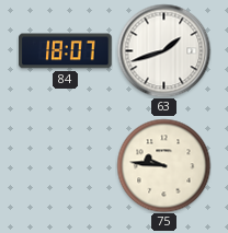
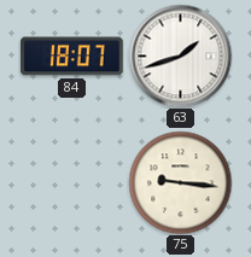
75: 9:46 -> 9:16 (180, 182)
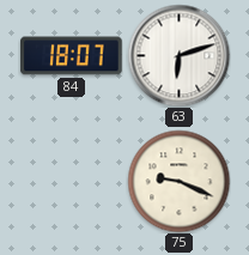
63: 1:42 -> 6:12 (178, 55)
75: 9:16 -> 9:19 (178, 181)
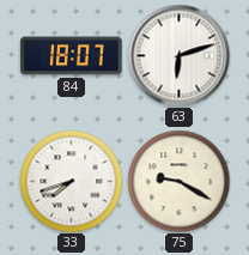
33: none -> 7:42 (71, 181)
75: 9:19 -> 9:20 (178, 181)
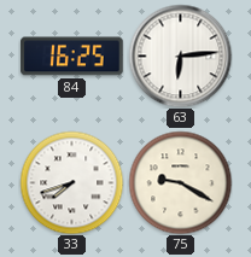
84: 18:07 -> 16:25 (72, 57)
63: 6:12 -> 6:14 (180, 56)
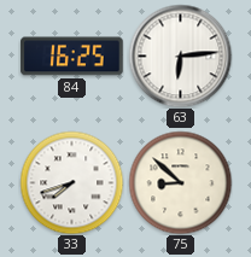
75: 9:20 -> 8:52 (180, 182)
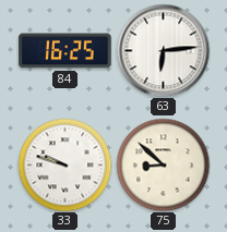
33: 7:42 -> 9:48 (64, 164)
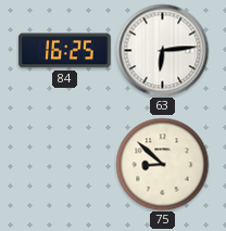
33: 9:48 -> none (64, 164)
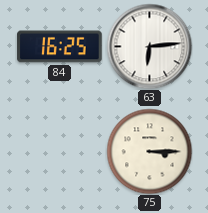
75: 8:52 -> 3:15 (149, 151)
